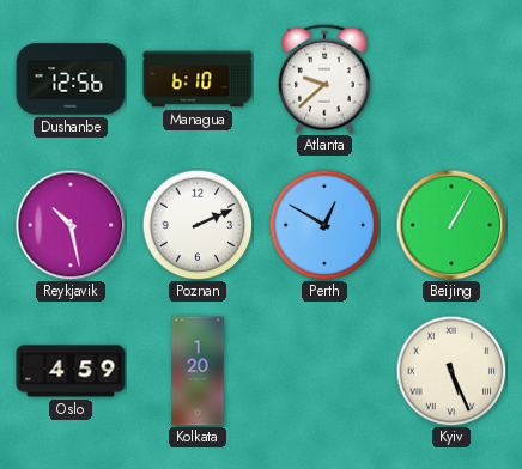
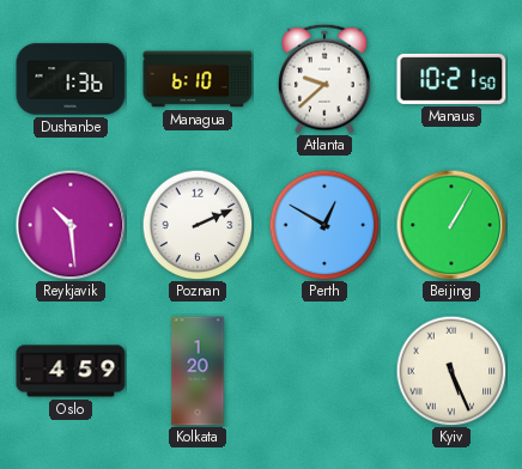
Dushanbe: 12:56 -> 1:36 (71, 79)
Manaus: none -> 10:21 (451, 79)
Reykjavik: 10:28 -> 10:29 (71, 225)
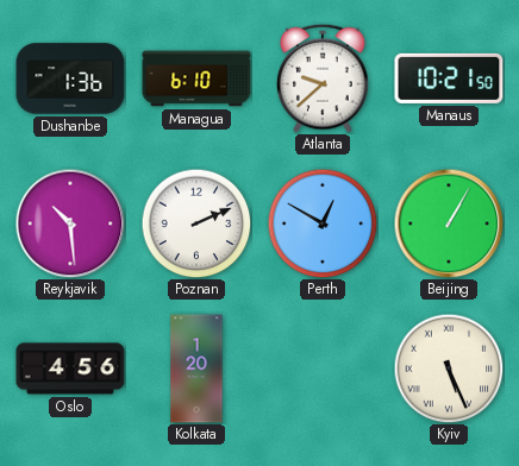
Oslo: 4:59 -> 4:56 (70, 369)
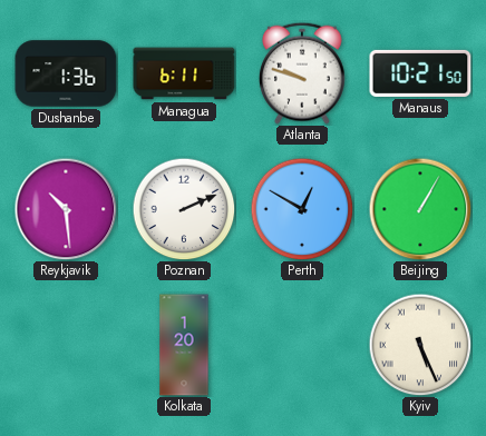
Managua: 6:10 -> 6:11 (184, 73)
Atlanta: 9:38 -> 9:48 (303, 73)
Oslo: 4:56 -> none (70, 369)
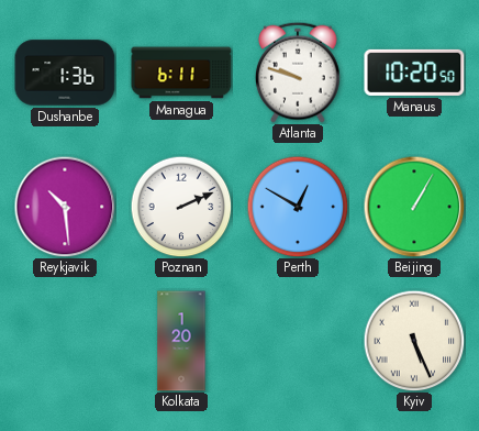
Manaus: 10:21 -> 10:20 (414, 73)
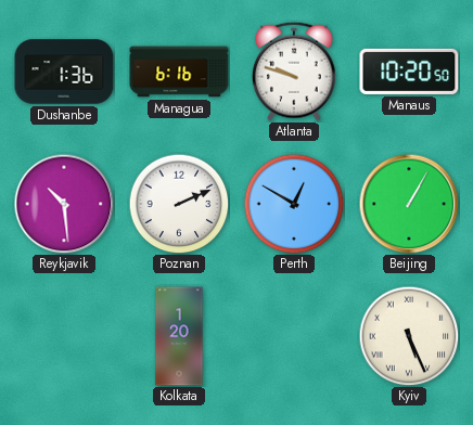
Managua: 6:11 -> 6:16 (179, 72)
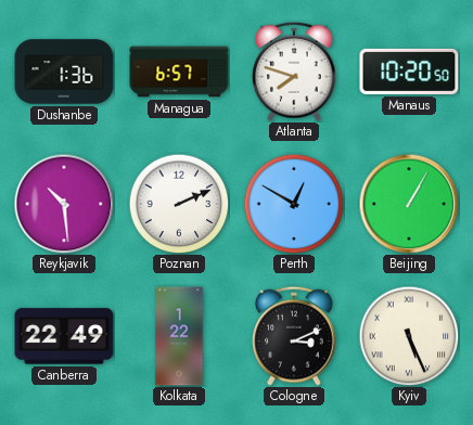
Managua: 6:16 -> 6:57 (179, 72)
Atlanta: 9:48 -> 7:48 (295, 72)
Canberra: none -> 22:49 (64, 336)
Kolkata: 1:20 -> 1:22 (179, 336)
Cologne: none -> 3:11 (295, 336)
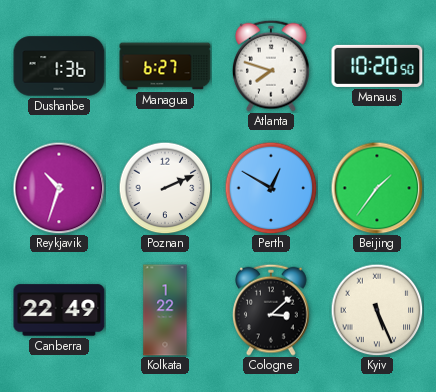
Managua: 6:57 -> 6:27 (165, 66)
Reykjavik: 10:29 -> 10:33 (59, 188)
Beijing: 1:05 -> 1:36 (377, 188)
Cologne: 3:11 -> 3:08 (272, 310)
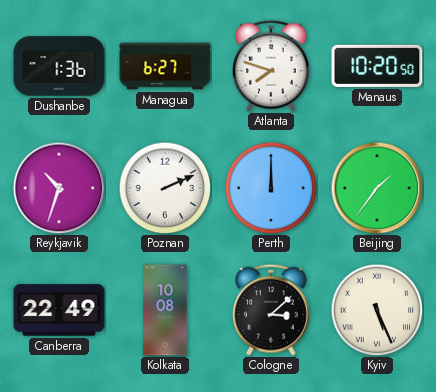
Perth: 12:50 -> 12:00 (271, 188)
Kolkata: 1:22 -> 10:08 (165, 310)
